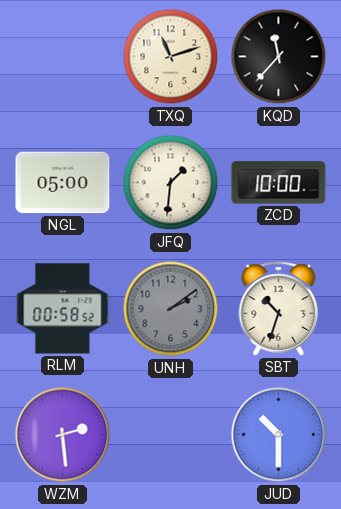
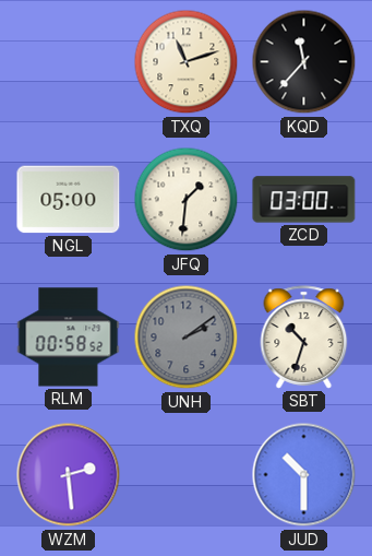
ZCD: 10:00 -> 03:00 (304, 200)
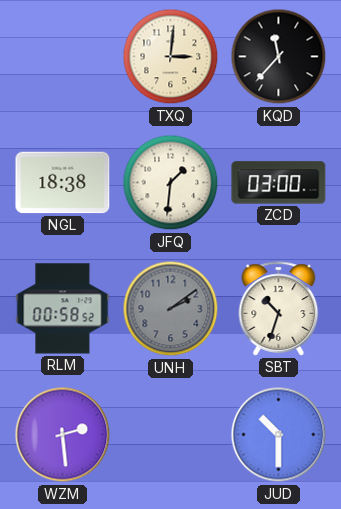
TXQ: 11:12 -> 3:01 (171, 57)
NGL: 05:00 -> 18:38 (63, 183)
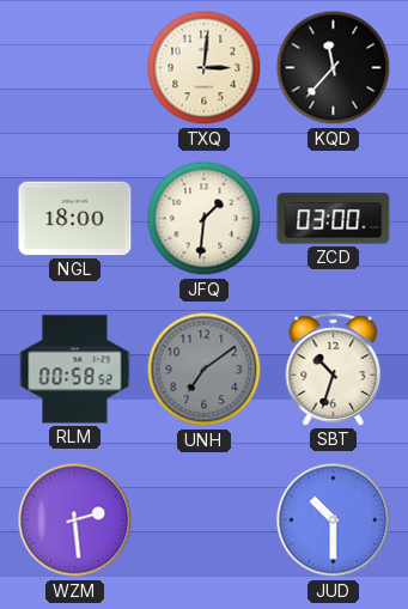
NGL: 18:38 -> 18:00 (75, 219)
UNH: 2:09 -> 7:09 (205, 370)
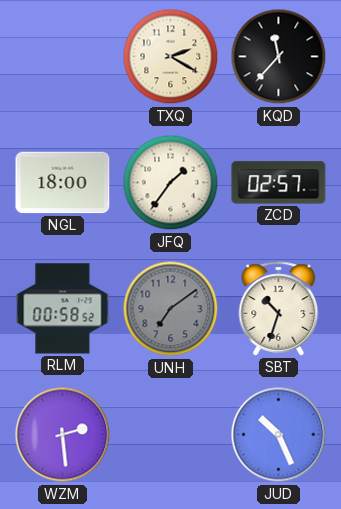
TXQ: 3:01 -> 2:20 (171, 57)
JFQ: 1:31 -> 1:36 (171, 183)
ZCD: 03:00 -> 02:57 (279, 183)
JUD: 10:30 -> 10:26 (279, 435)
